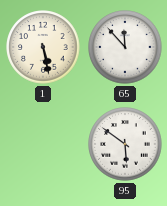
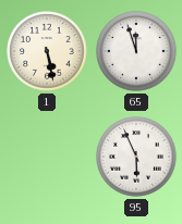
65: 11:53 -> 11:57 (136, 51)
95: 5:51 -> 5:56 (136, 157)
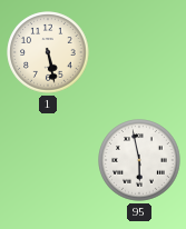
65: 11:57 -> none (136, 51)
95: 5:56 -> 5:58 (139, 160)
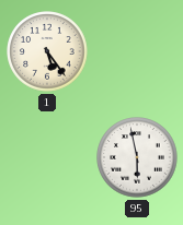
1: 5:28 -> 5:24 (47, 51)
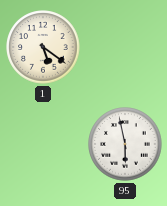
1: 5:24 -> 5:21 (43, 47)
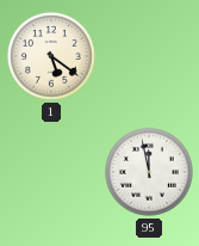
95: 5:58 -> 11:58 (149, 172)
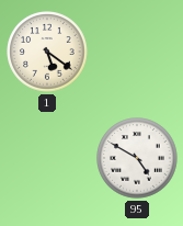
95: 11:58 -> 4:50 (137, 158)
